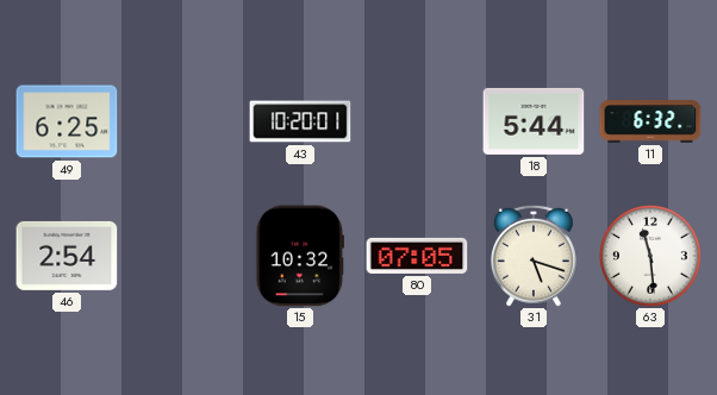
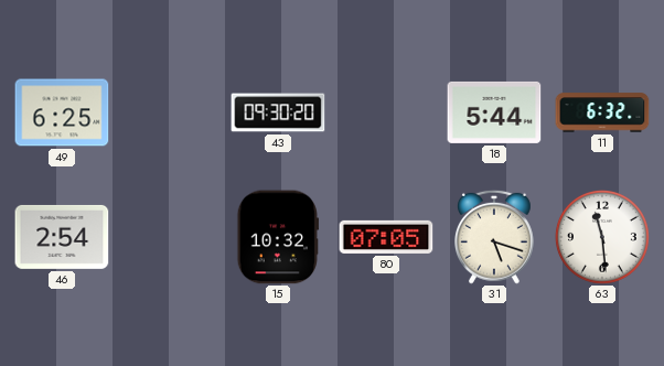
43: 10:20 -> 09:30 (278, 112)
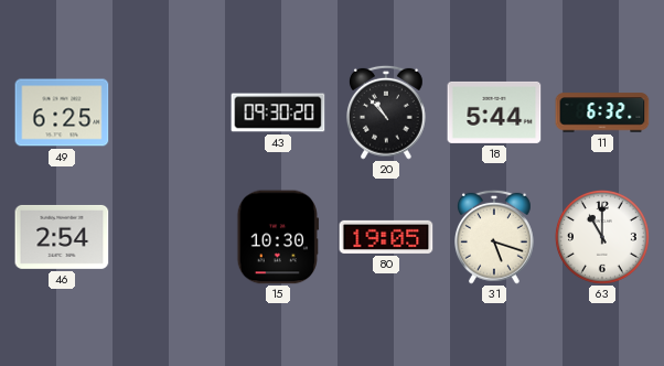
20: none -> 10:53 (387, 112)
15: 10:32 -> 10:30 (277, 237)
80: 07:05 -> 19:05 (386, 237)
63: 11:29 -> 11:00 (603, 238)
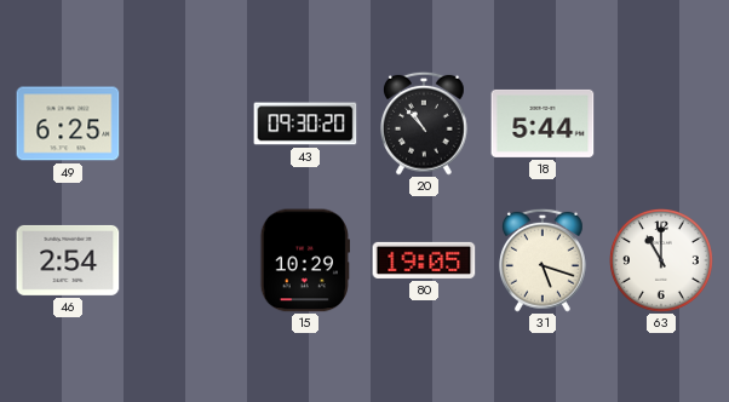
11: 6:32 -> none (602, 112)
15: 10:30 -> 10:29 (304, 260)
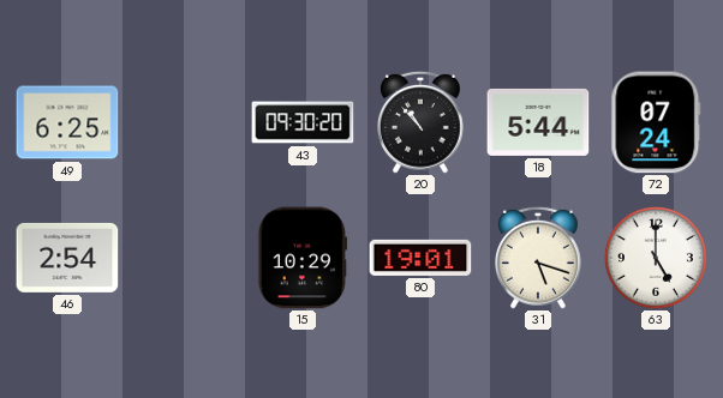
72: none -> 07:24 (656, 122)
80: 19:05 -> 19:01 (420, 258)
63: 11:00 -> 5:00 (657, 259)
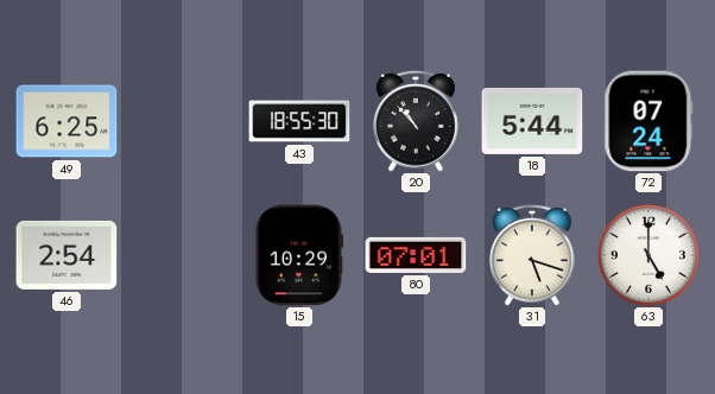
43: 09:30 -> 18:55 (299, 121)
80: 19:01 -> 07:01 (416, 255)
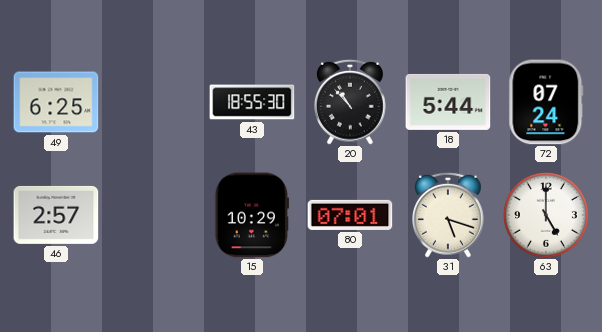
46: 2:54 -> 2:57 (56, 215)
